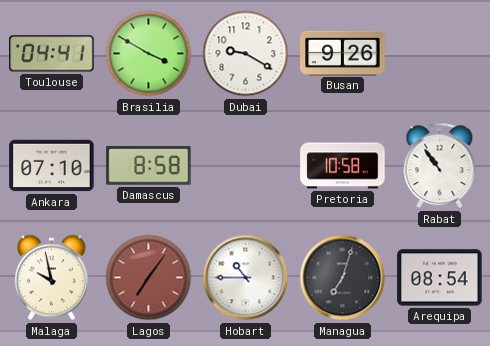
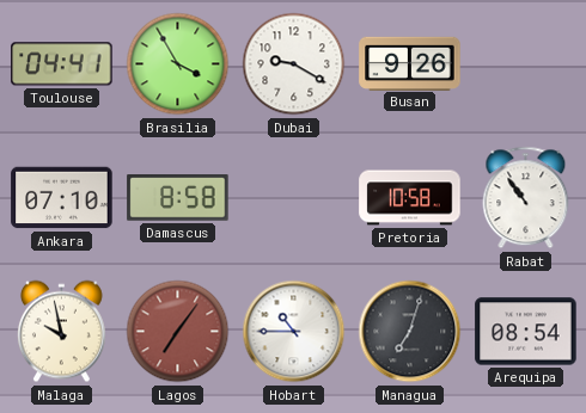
Brasilia: 3:50 -> 3:55 (178, 64)
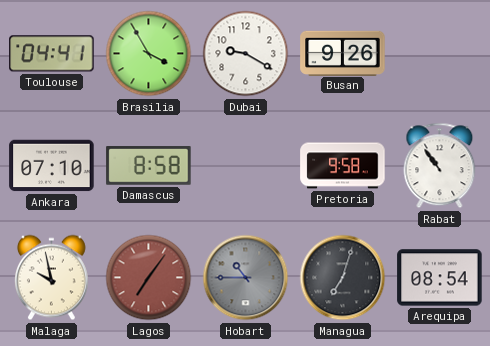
Pretoria: 10:58 -> 9:58 (343, 166)
Hobart dial: white -> grey (246, 278)
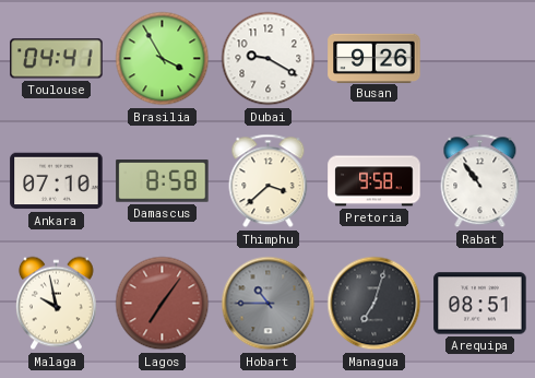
Thimphu: none -> 3:38 (269, 181)
Arequipa: 08:54 -> 08:51 (480, 304)
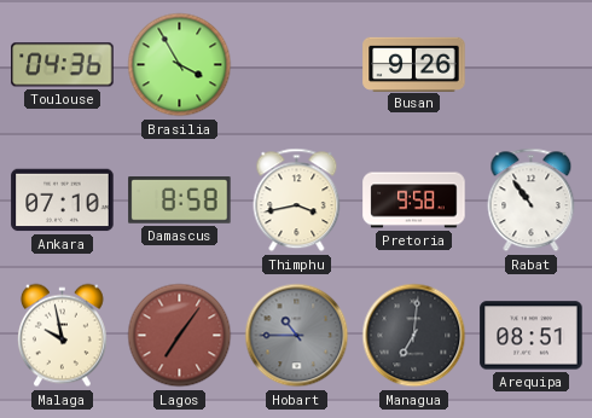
Toulouse: 04:41 -> 04:36 (63, 65)
Dubai: 9:20 -> none (269, 59)
Thimphu: 3:38 -> 3:43 (297, 201)
Managua: 7:03 -> 7:01 (414, 336)
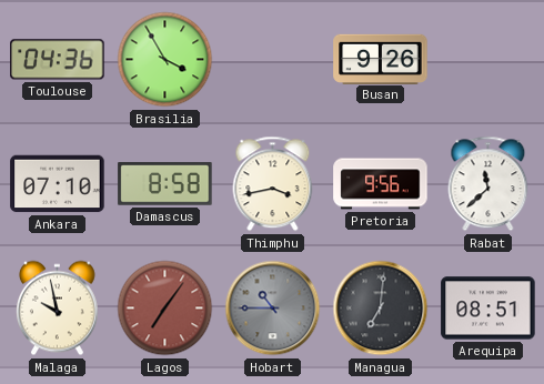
Pretoria: 9:58 -> 9:56 (381, 184)
Rabat: 10:54 -> 11:38 (488, 184)
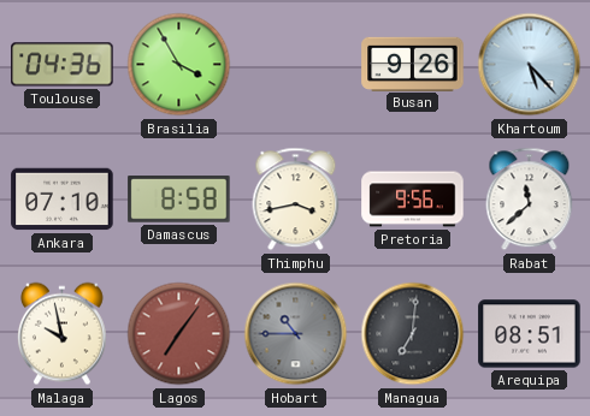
Khartoum: none -> 5:23 (530, 65)
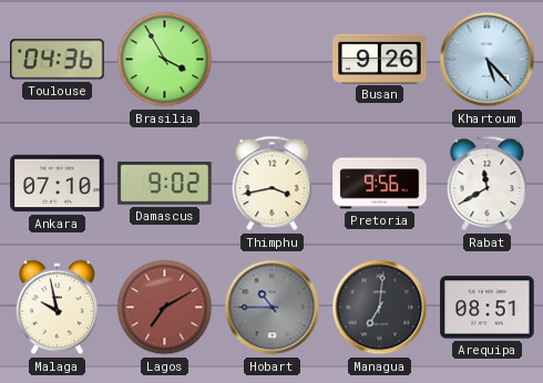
Damascus: 8:58 -> 9:02 (165, 184)
Rabat: 11:38 -> 11:40 (488, 184)
Lagos: 7:06 -> 7:10 (165, 308)
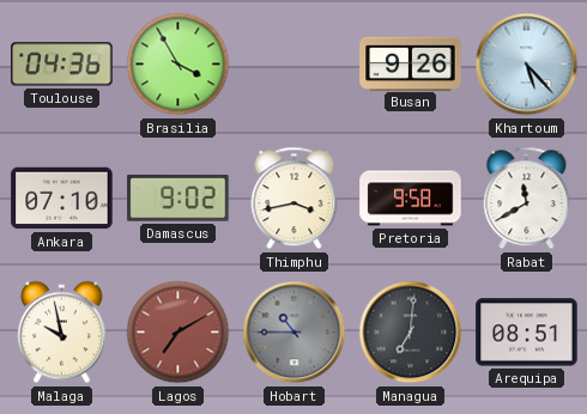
Pretoria: 9:56 -> 9:58 (411, 199)
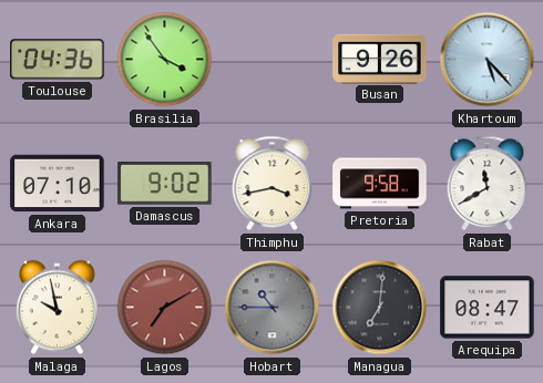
Brasilia: 3:55 -> 3:54 (165, 60)
Arequipa: 08:51 -> 08:47 (488, 308)
